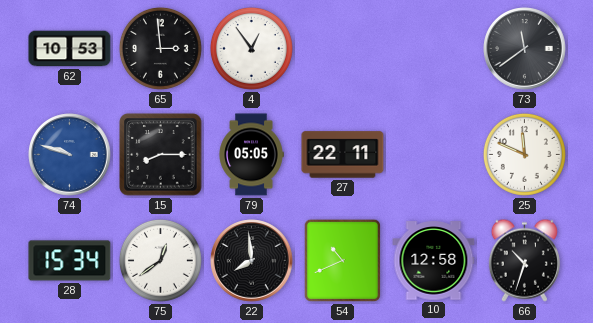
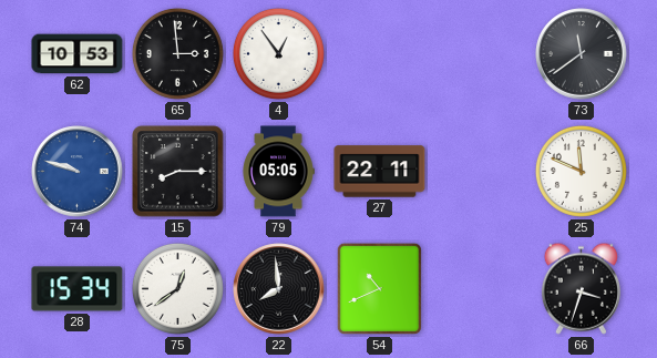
10: 12:58 -> none (434, 261)
66: 10:33 -> 3:33 (581, 288)
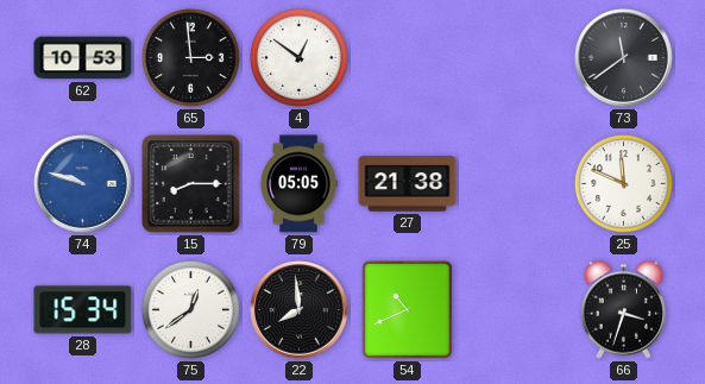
4: 12:54 -> 12:51 (298, 57)
27: 22:11 -> 21:38 (408, 184)
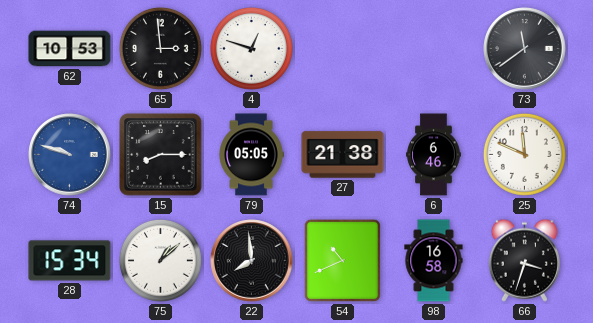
4: 12:51 -> 12:48 (251, 48)
6: none -> 6:46 (434, 155)
75: 12:39 -> 1:08 (160, 260)
98: none -> 16:58 (434, 261)
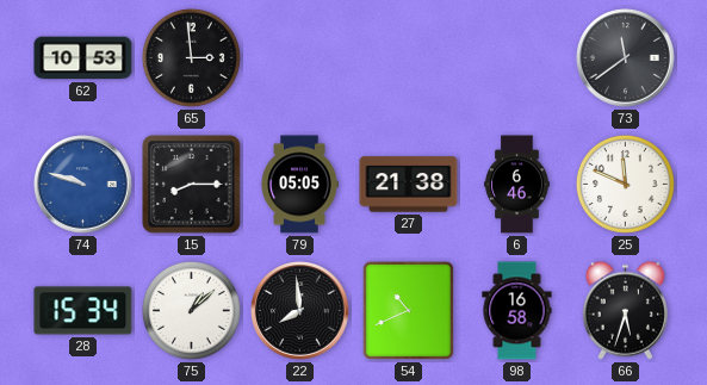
4: 12:48 -> none (251, 48)
66: 3:33 -> 5:33 (625, 310)
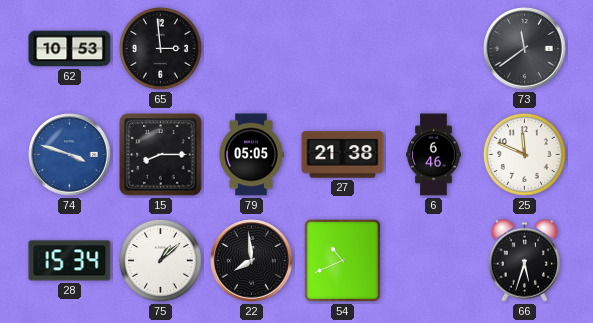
74: 9:48 -> 3:48 (70, 155)
98: 16:58 -> none (517, 311)
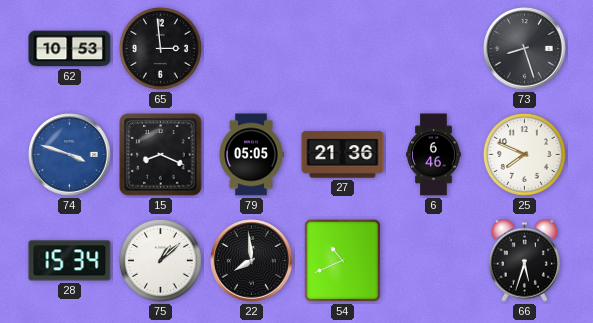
73: 11:39 -> 8:27 (525, 49)
15: 8:15 -> 8:19 (161, 155)
27: 21:38 -> 21:36 (343, 155)
25: 11:49 -> 7:49 (524, 154)
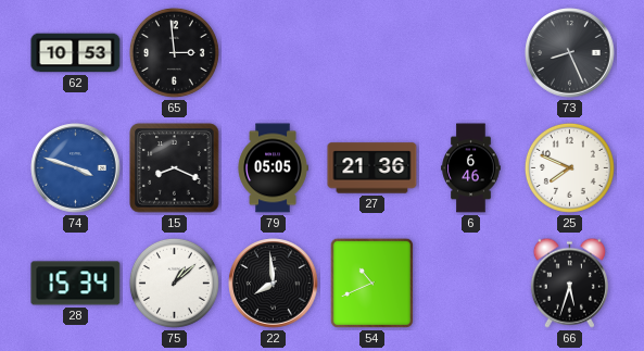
73: 8:27 -> 8:26 (570, 53)
